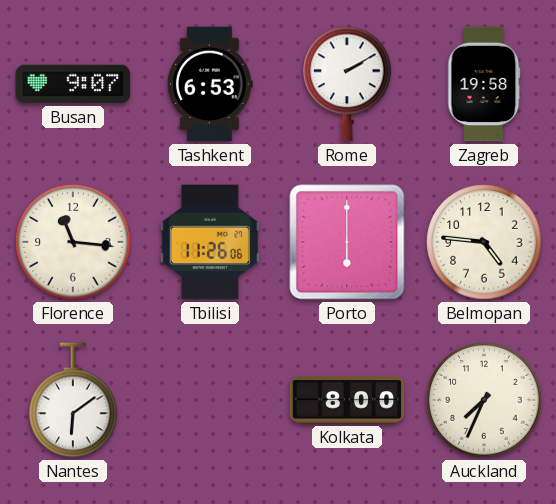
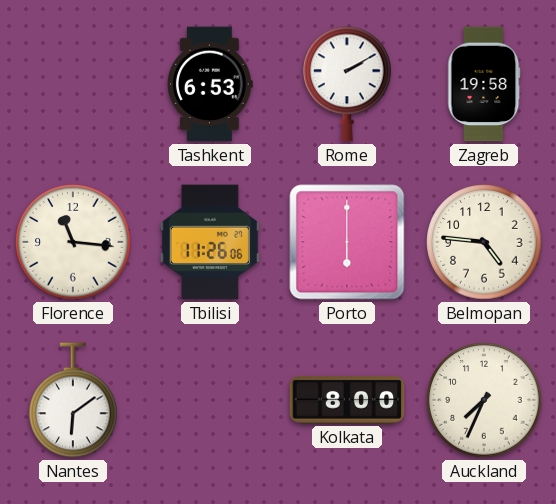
Busan: 9:07 -> none (73, 84)
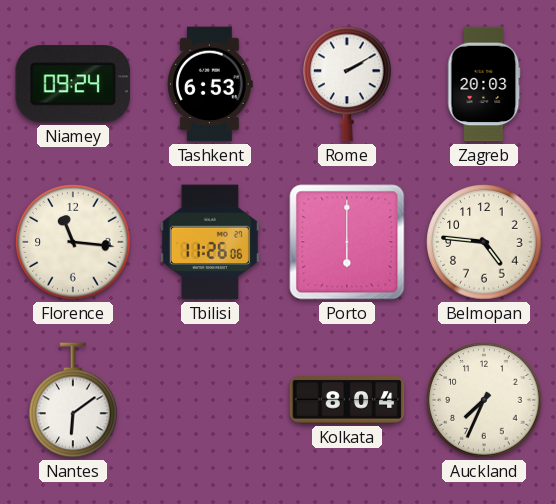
Niamey: none -> 09:24 (73, 84)
Zagreb: 19:58 -> 20:03 (484, 84)
Kolkata: 8:00 -> 8:04 (347, 400)
